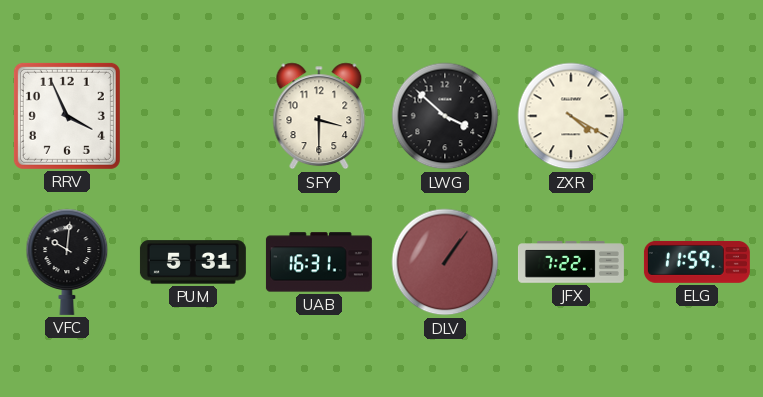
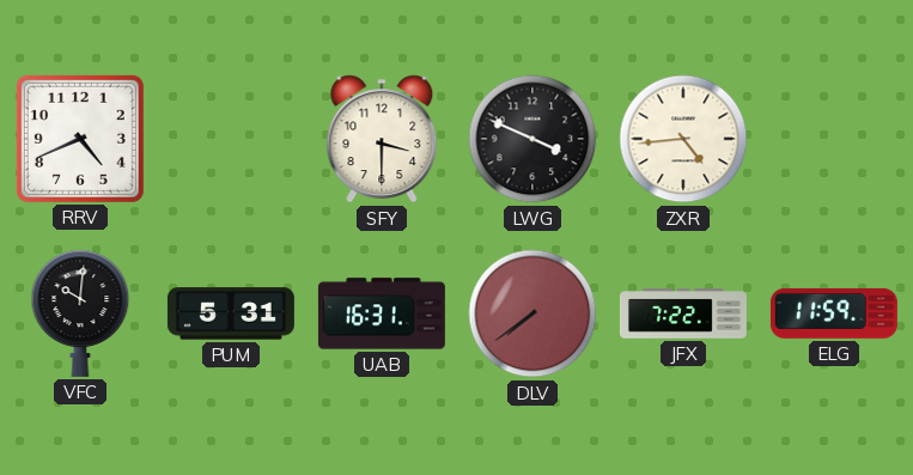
RRV: 3:56 -> 4:41 (80, 139)
LWG: 3:52 -> 3:49 (532, 139)
ZXR: 4:20 -> 4:44 (683, 139)
DLV: 1:06 -> 7:39 (532, 313)
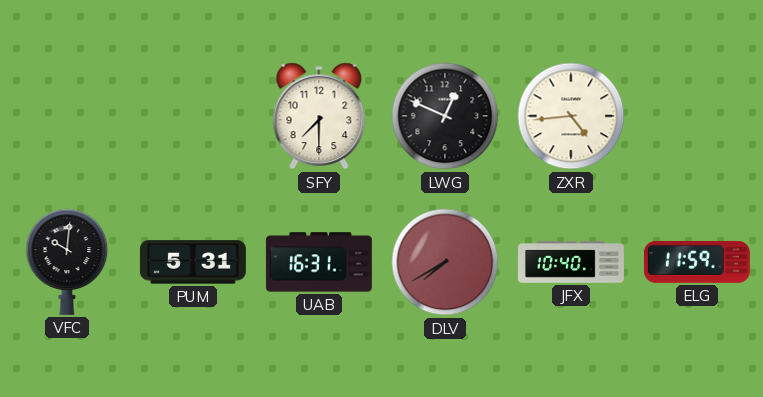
RRV: 4:41 -> none (80, 139)
SFY: 3:30 -> 7:30 (319, 116)
LWG: 3:49 -> 12:49 (445, 116)
DLV: 7:39 -> 7:40 (445, 262)
JFX: 7:22 -> 10:40 (571, 262)
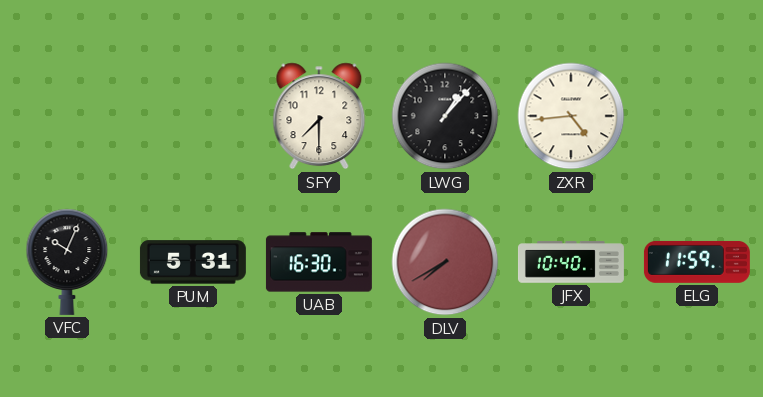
LWG: 12:49 -> 1:07 (445, 116)
VFC: 10:01 -> 10:04 (67, 262)
UAB: 16:31 -> 16:30 (319, 262)
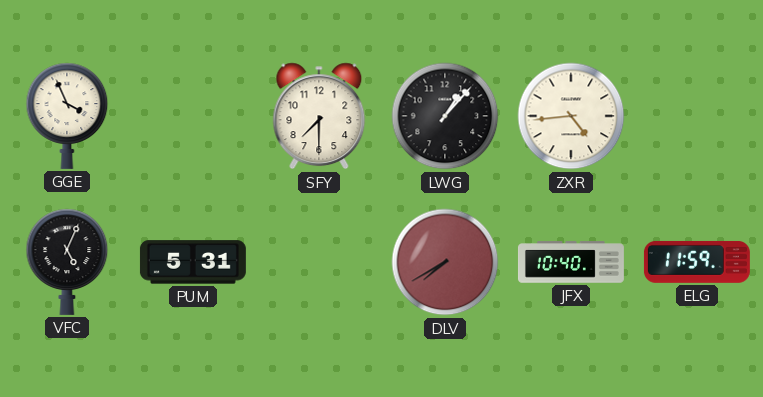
GGE: none -> 3:56 (67, 116)
VFC: 10:04 -> 5:04 (67, 262)
UAB: 16:30 -> none (319, 262)
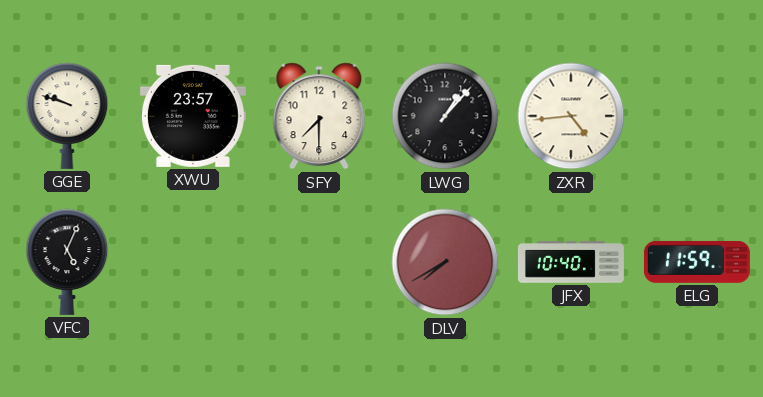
GGE: 3:56 -> 9:48 (67, 116)
XWU: none -> 23:57 (193, 116)
PUM: 5:31 -> none (193, 262)
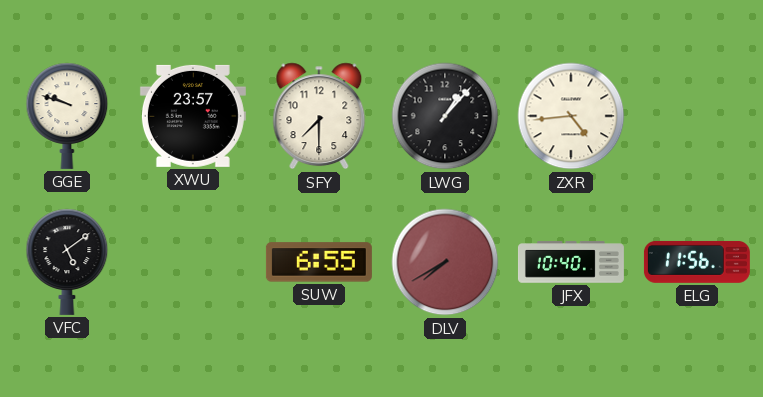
VFC: 5:04 -> 5:09 (67, 262)
SUW: none -> 6:55 (319, 262)
ELG: 11:59 -> 11:56 (697, 262)
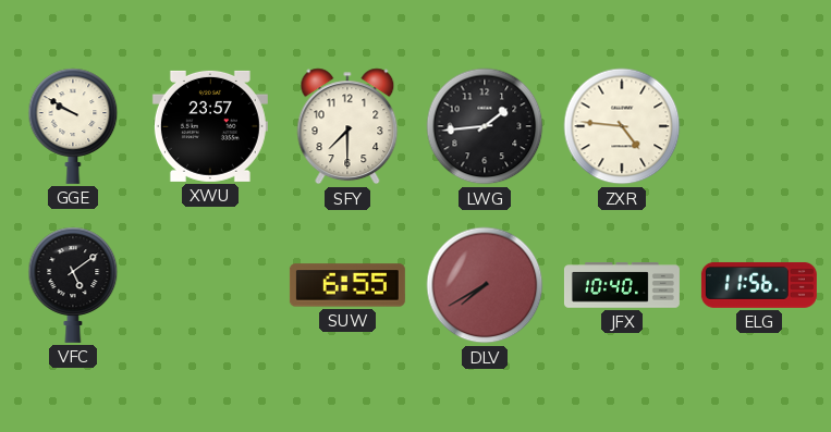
GGE: 9:48 -> 9:50 (73, 126)
LWG: 1:07 -> 1:44 (485, 126)
ZXR: 4:44 -> 4:46 (622, 126)
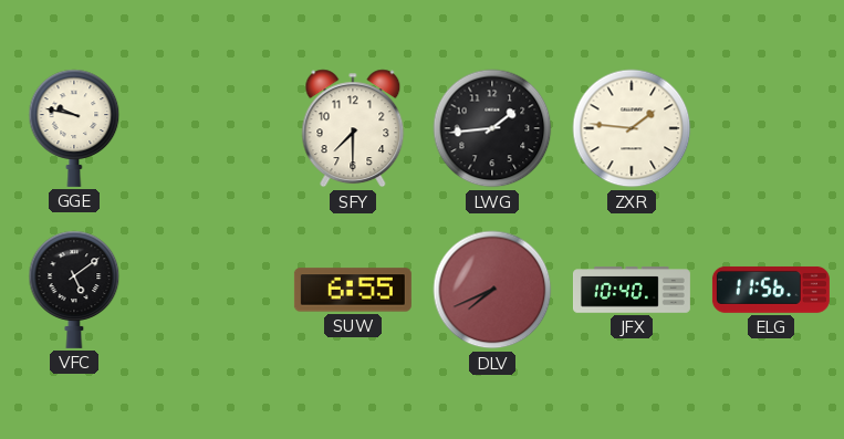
GGE: 9:50 -> 9:47 (74, 128)
XWU: 23:57 -> none (210, 126)
ZXR: 4:46 -> 1:46 (632, 128)
DLV: 7:40 -> 7:41 (492, 290)
